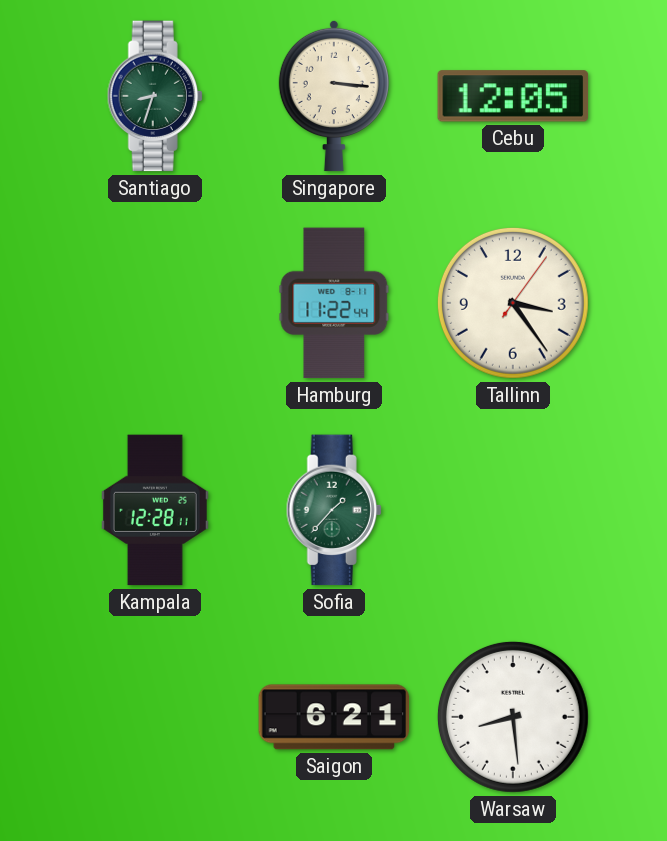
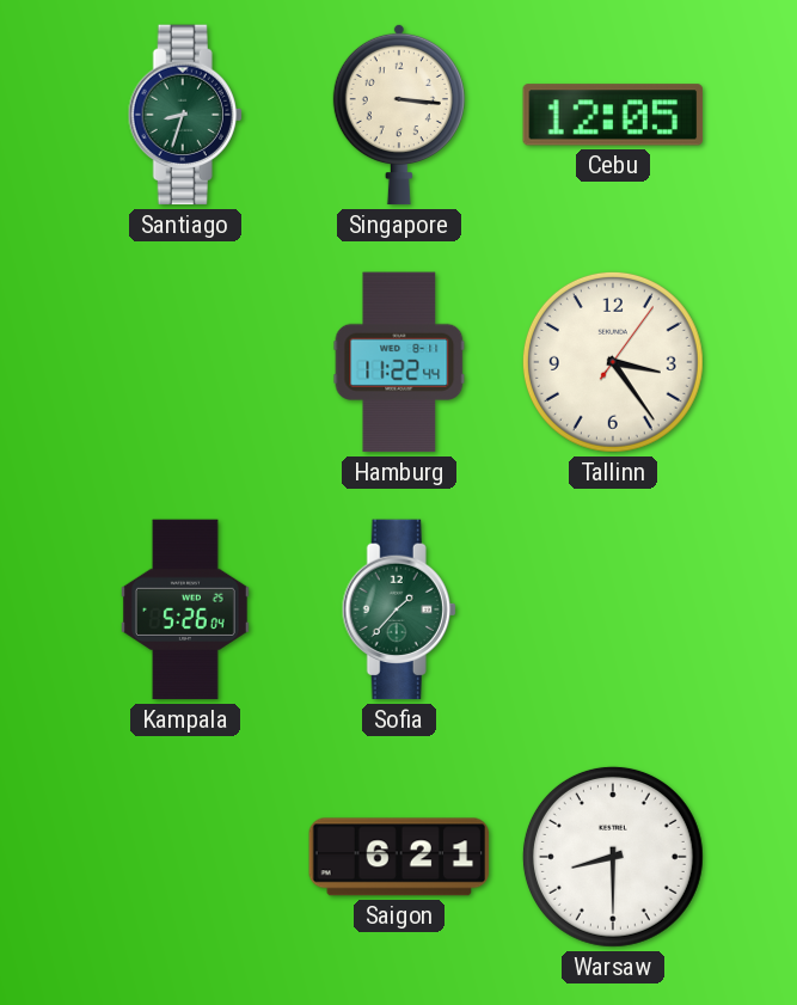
Kampala: 12:28 -> 5:26 (185, 609)
Warsaw: 8:29 -> 8:30 (613, 857)
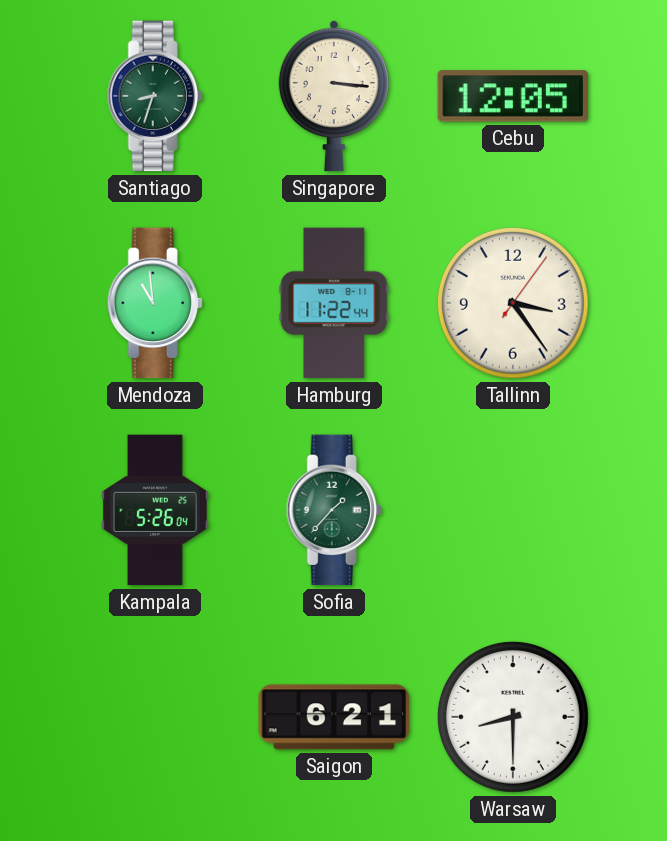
Mendoza: none -> 10:59 (155, 303)
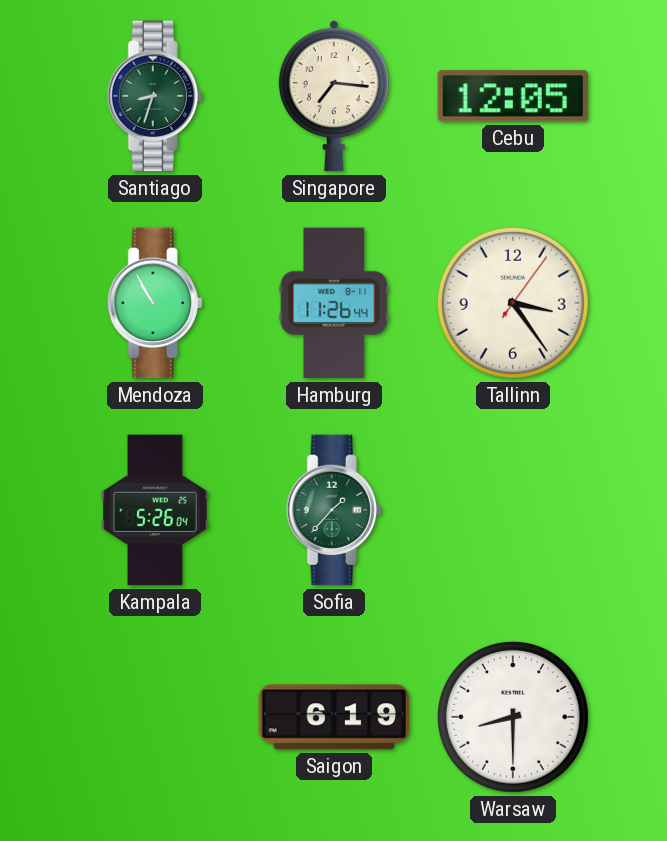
Singapore: 3:16 -> 7:16 (334, 96)
Mendoza: 10:59 -> 10:55 (155, 303)
Hamburg: 11:22 -> 11:26 (334, 303)
Saigon: 6:21 -> 6:19 (334, 717)
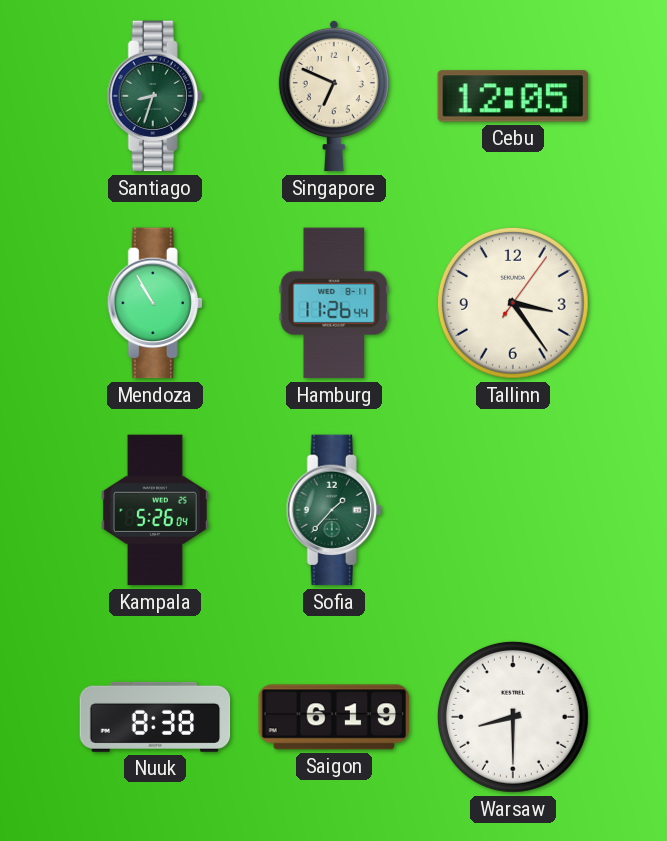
Singapore: 7:16 -> 6:49 (334, 96)
Nuuk: none -> 8:38 (155, 717)
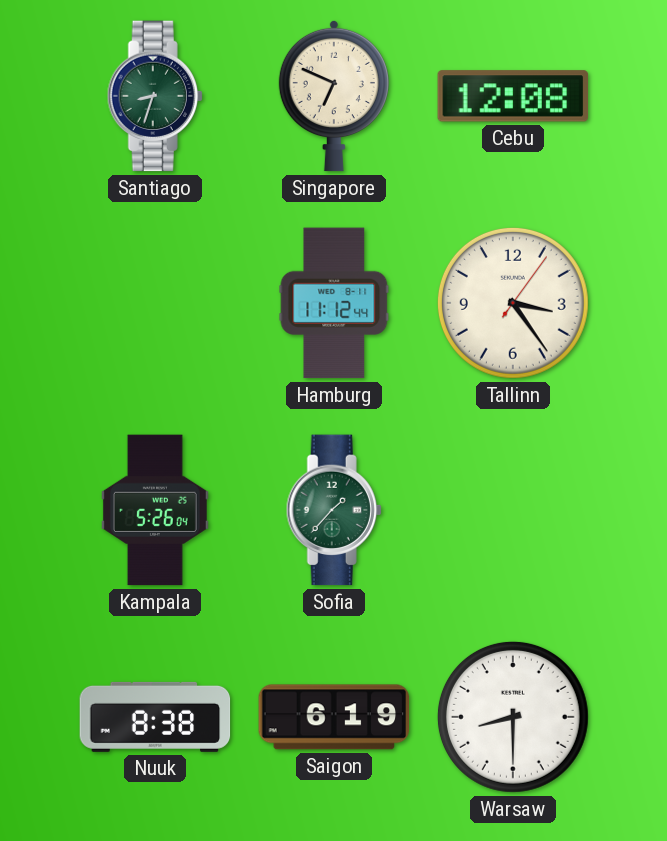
Cebu: 12:05 -> 12:08 (513, 96)
Mendoza: 10:55 -> none (155, 303)
Hamburg: 11:26 -> 11:12 (334, 303)
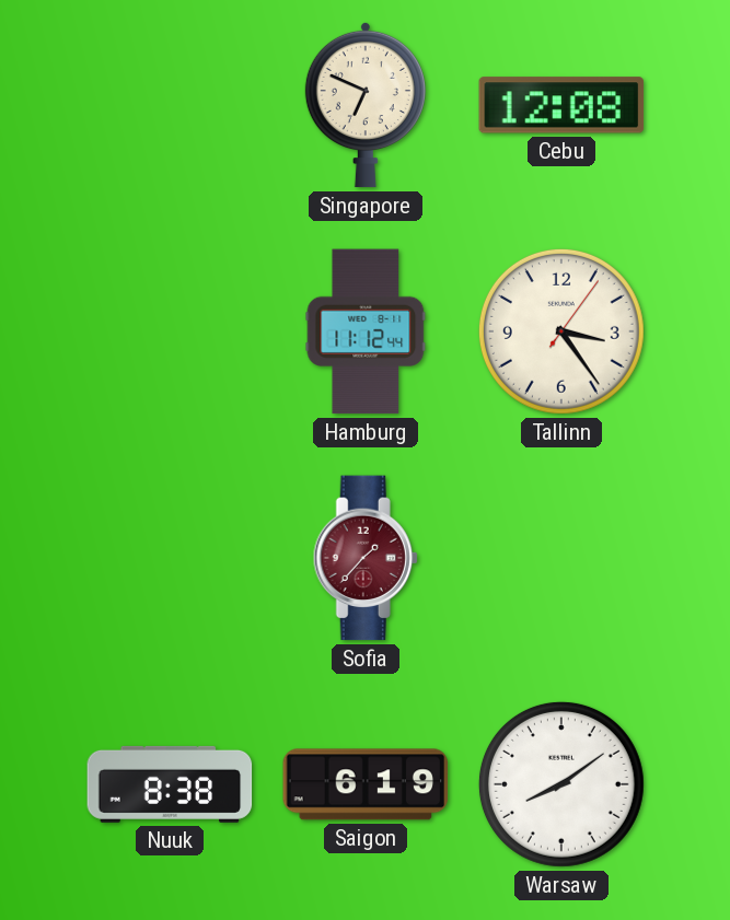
Santiago: 8:33 -> none (155, 96)
Kampala: 5:26 -> none (155, 510)
Sofia dial: green -> burgundy (366, 558)
Warsaw: 8:30 -> 8:09 (561, 784)
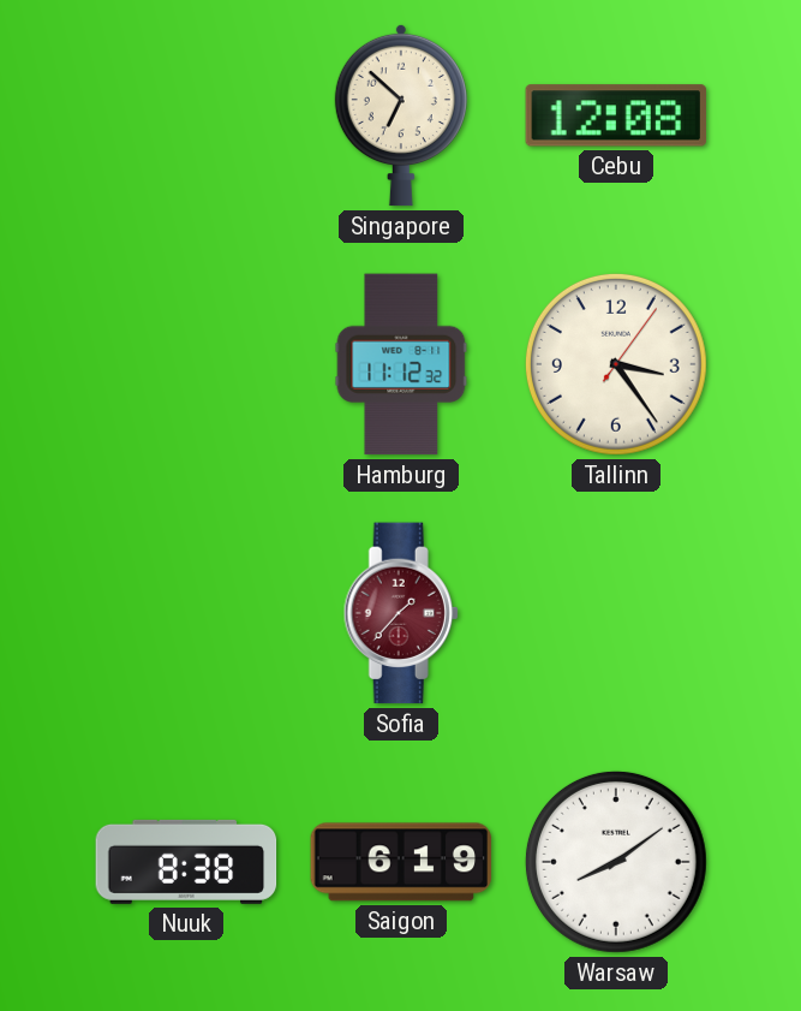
Singapore: 6:49 -> 6:52 (401, 115)
Hamburg: 11:12:44 -> 11:12:32 (401, 364)
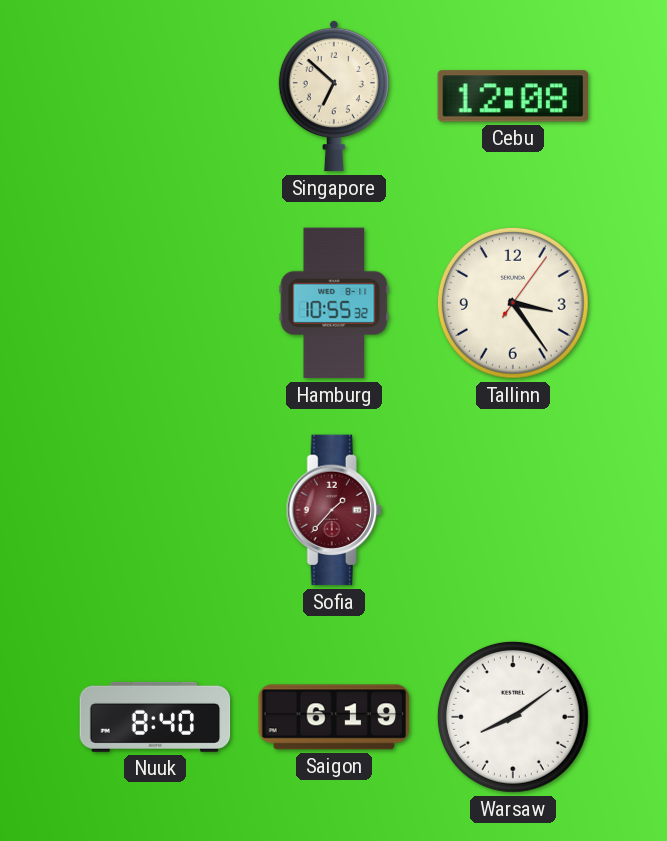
Hamburg: 11:12 -> 10:55 (334, 303)
Nuuk: 8:38 -> 8:40 (155, 717)
